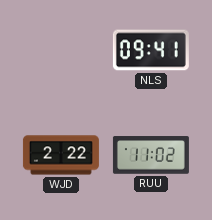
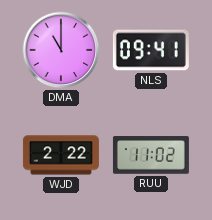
DMA: none -> 11:00 (61, 50)
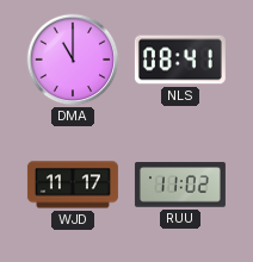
NLS: 09:41 -> 08:41 (180, 60)
WJD: 2:22 -> 11:17 (73, 185)
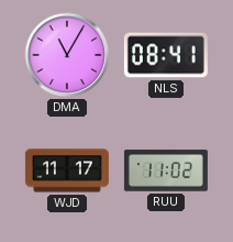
DMA: 11:00 -> 11:05 (67, 55)
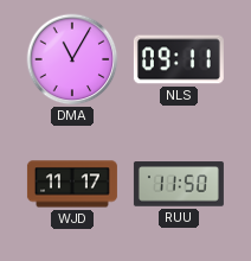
NLS: 08:41 -> 09:11 (179, 59)
RUU: 11:02 -> 11:50 (179, 184)
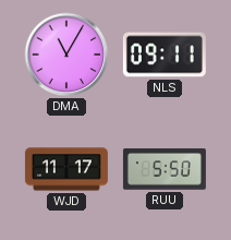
RUU: 11:50 -> 5:50 (165, 169)
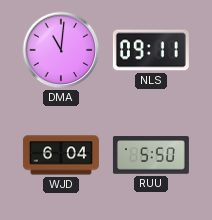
DMA: 11:05 -> 11:01 (61, 50)
WJD: 11:17 -> 6:04 (61, 155)
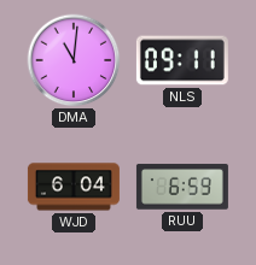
RUU: 5:50 -> 6:59 (182, 187)
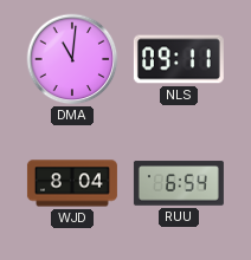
WJD: 6:04 -> 8:04 (72, 183)
RUU: 6:59 -> 6:54 (179, 183)
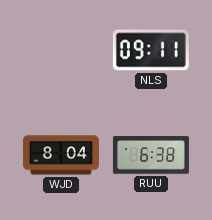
DMA: 11:01 -> none (72, 59)
RUU: 6:54 -> 6:38 (151, 155)
